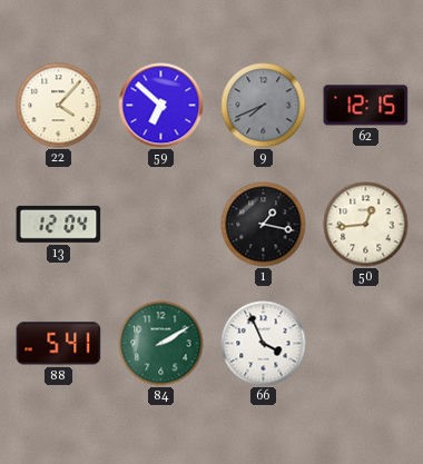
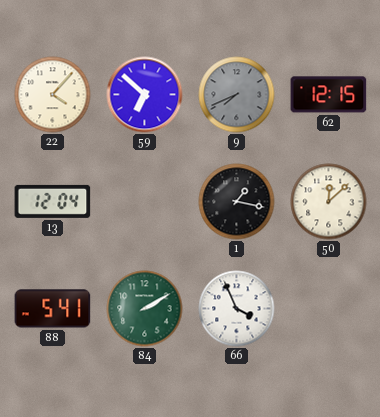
50: 12:44 -> 12:08 (329, 202)
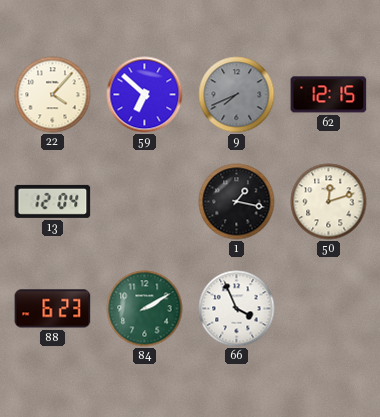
50: 12:08 -> 12:12 (329, 202)
88: 5:41 -> 6:23 (53, 309)
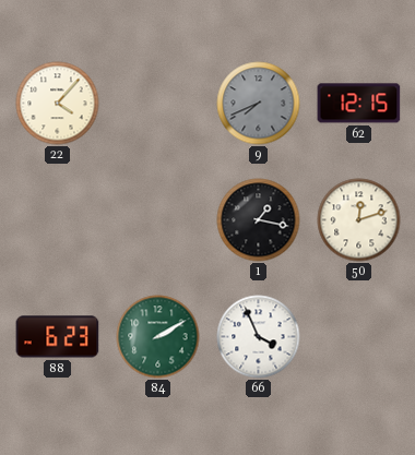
59: 6:52 -> none (145, 95)
13: 12:04 -> none (53, 201)
